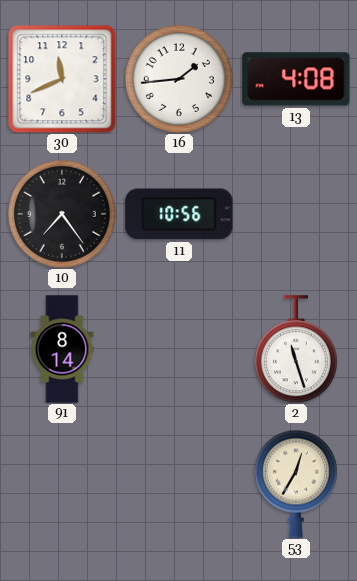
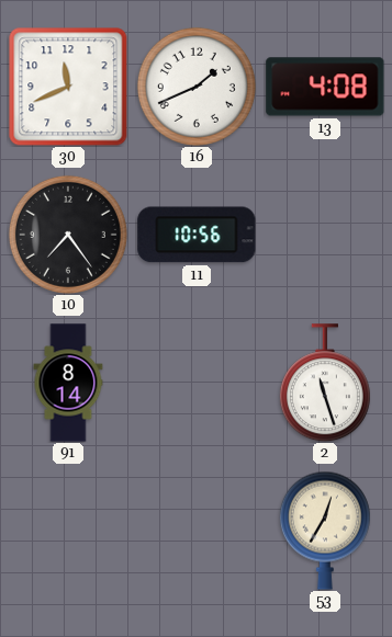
16: 1:44 -> 1:41 (197, 87)
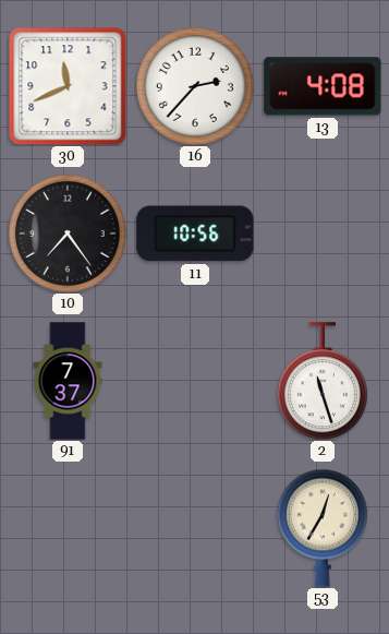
16: 1:41 -> 2:37 (195, 86)
91: 8:14 -> 7:37 (68, 381)
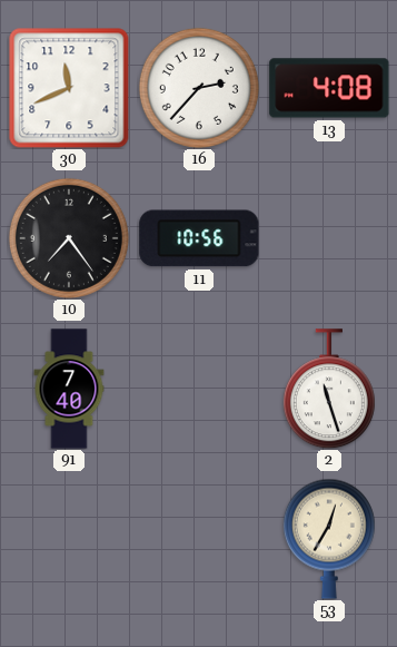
91: 7:37 -> 7:40 (69, 389)
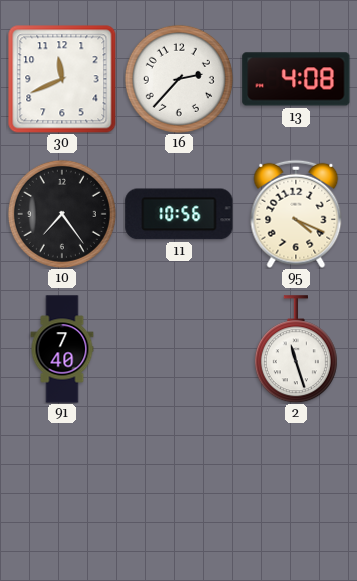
95: none -> 4:19 (296, 214)
53: 12:35 -> none (329, 539)
